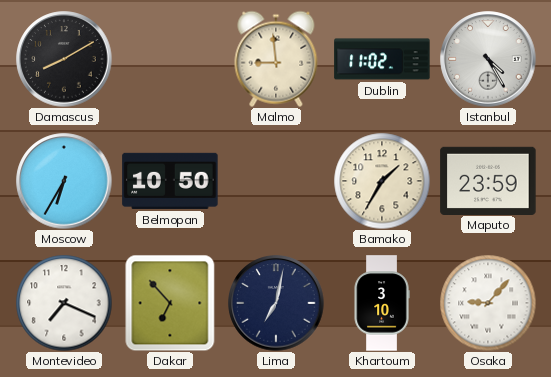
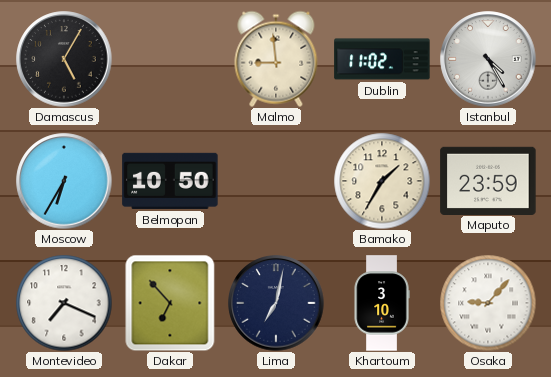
Damascus: 8:10 -> 5:05 (64, 59)
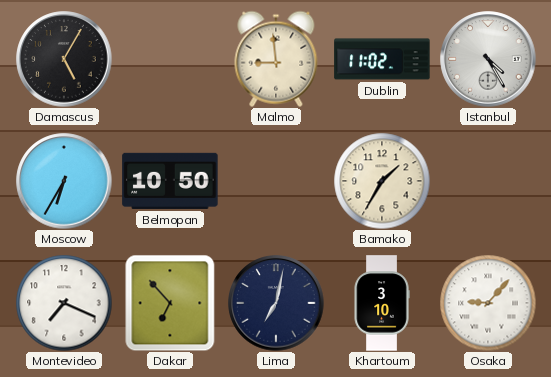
Maputo: 23:59 -> none (488, 180)
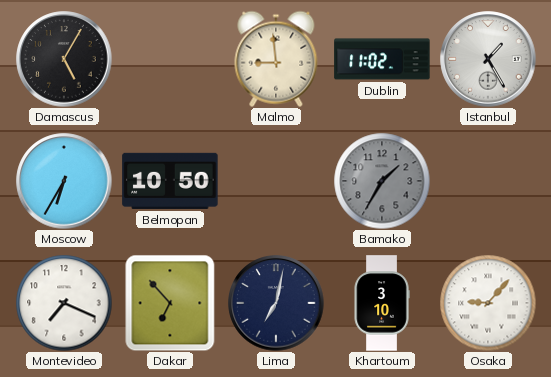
Istanbul: 4:25 -> 1:25 (488, 59)
Bamako dial: cream -> grey (382, 181)
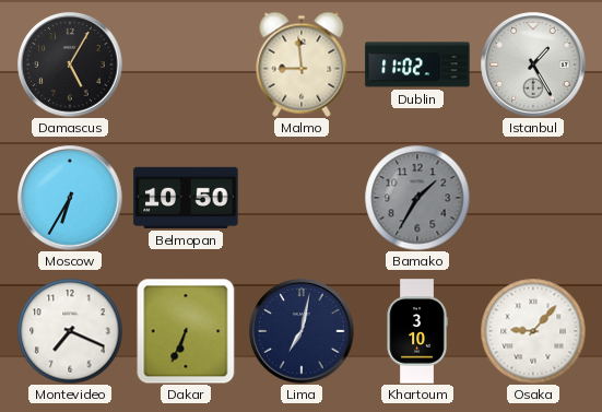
Dakar: 6:53 -> 6:34 (186, 331)
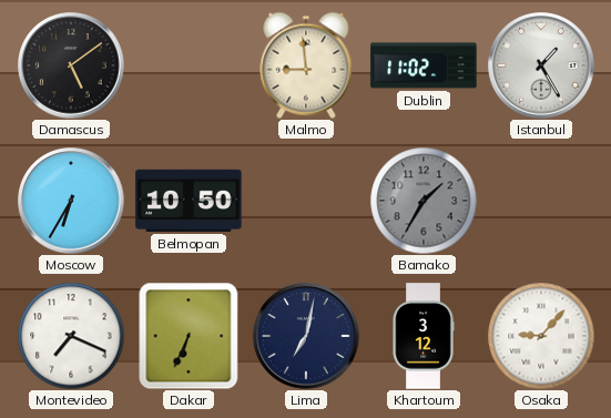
Damascus: 5:05 -> 5:09 (71, 65)
Khartoum: 3:10 -> 3:12 (424, 336)
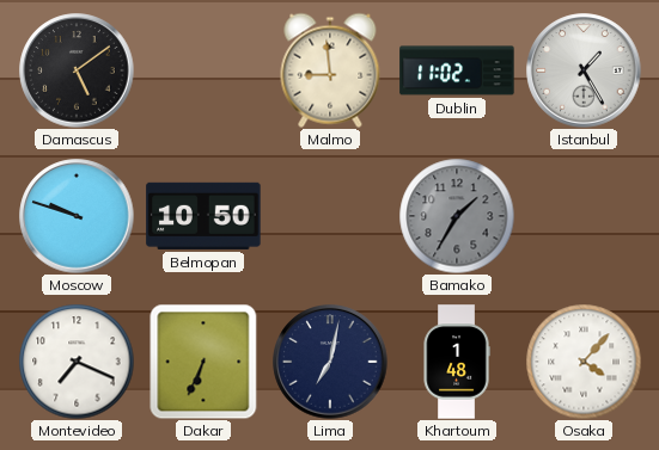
Moscow: 6:35 -> 9:48 (77, 216)
Khartoum: 3:12 -> 1:48 (457, 362)
Osaka: 9:07 -> 4:07 (584, 362)
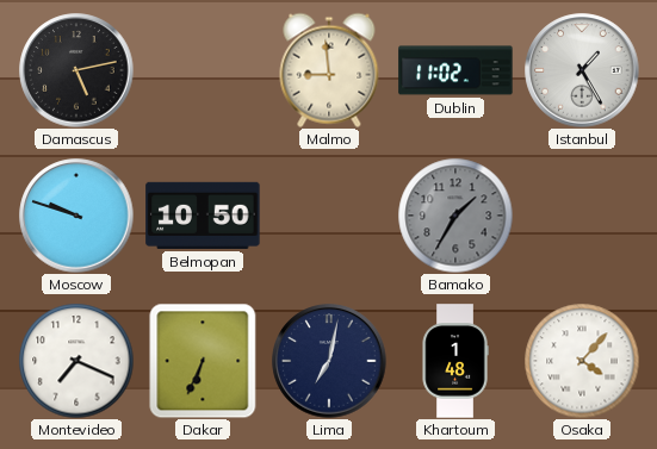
Damascus: 5:09 -> 5:13 (76, 70)
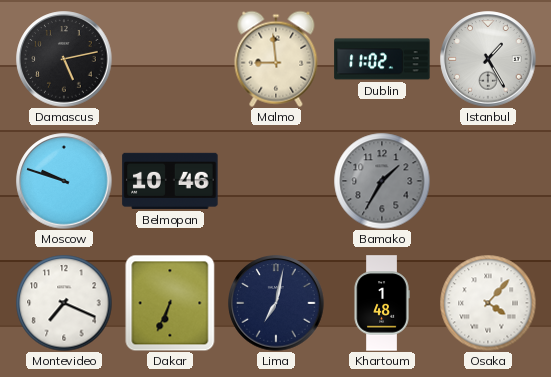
Belmopan: 10:50 -> 10:46 (170, 181)
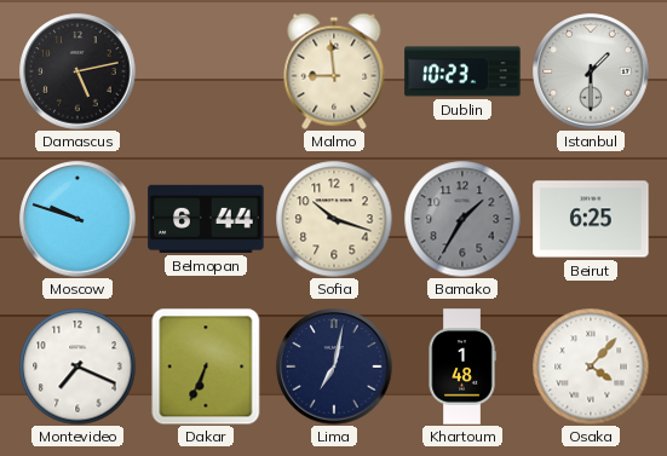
Dublin: 11:02 -> 10:23 (462, 71)
Istanbul: 1:25 -> 1:30 (591, 71)
Belmopan: 10:46 -> 6:44 (206, 219)
Sofia: none -> 10:18 (334, 219)
Beirut: none -> 6:25 (591, 219)
